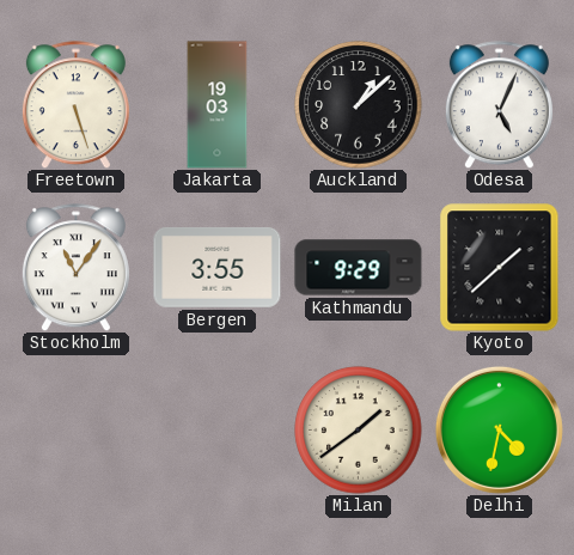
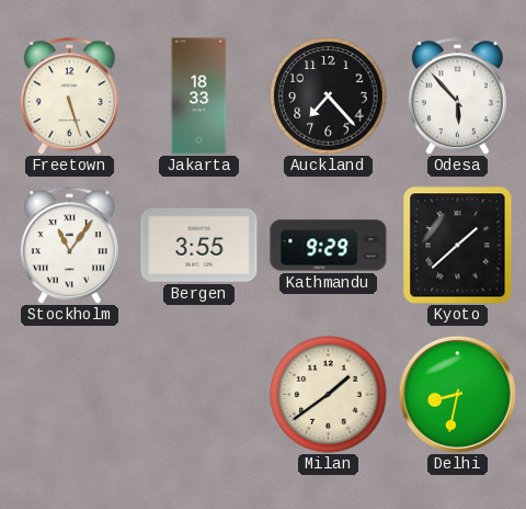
Jakarta: 19:03 -> 18:33 (199, 97)
Auckland: 1:08 -> 7:23 (329, 97)
Odesa: 5:04 -> 5:53 (457, 97)
Delhi: 4:32 -> 8:32 (457, 394)
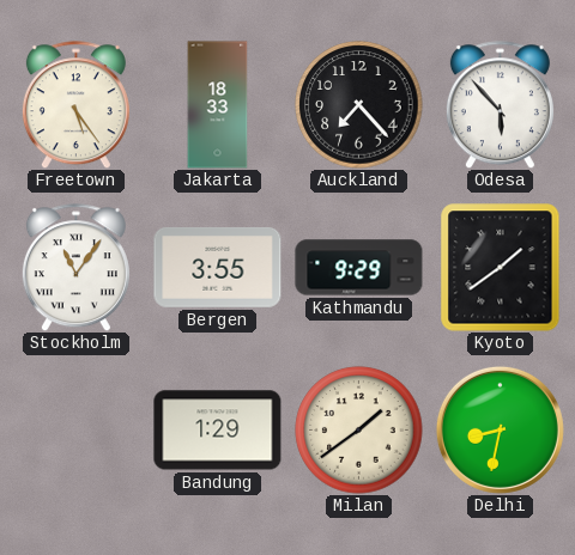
Freetown: 5:27 -> 5:24 (75, 105)
Kyoto: 1:38 -> 1:39 (501, 268)
Bandung: none -> 1:29 (218, 431)
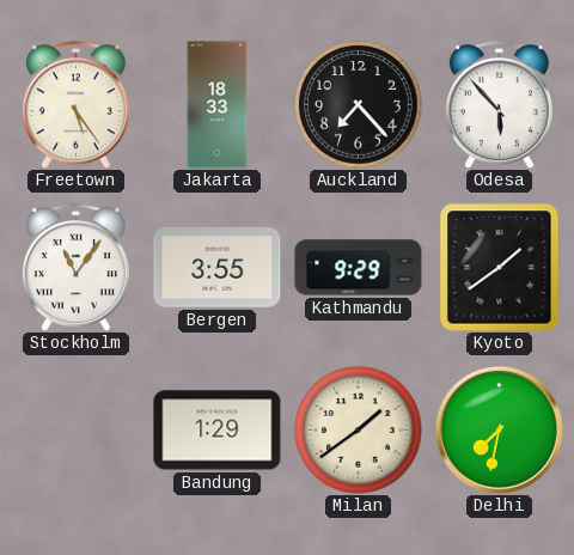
Delhi: 8:32 -> 7:32 (499, 429)
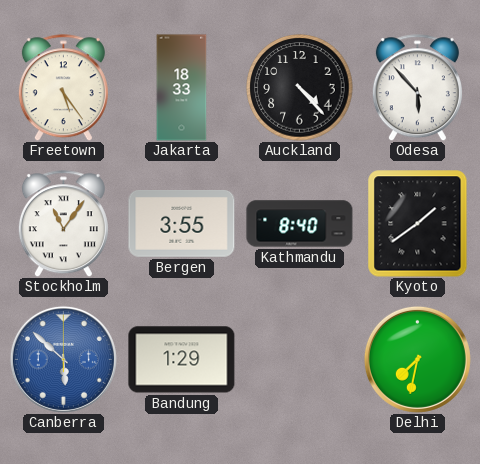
Auckland: 7:23 -> 4:23 (300, 88)
Kathmandu: 9:29 -> 8:40 (300, 224)
Canberra: none -> 5:52 (63, 359)
Milan: 1:39 -> none (359, 431)
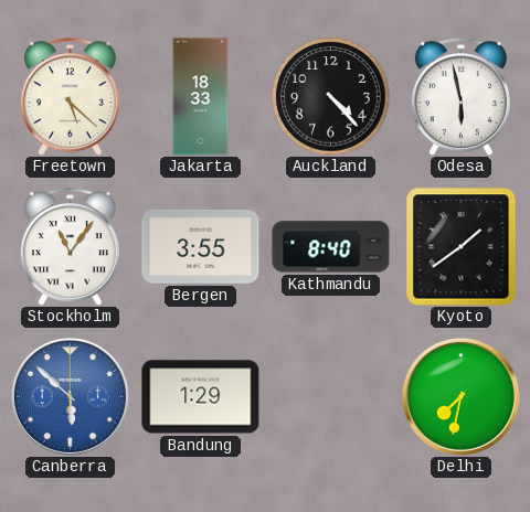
Freetown: 5:24 -> 5:22 (70, 97)
Odesa: 5:53 -> 5:58 (460, 97)
